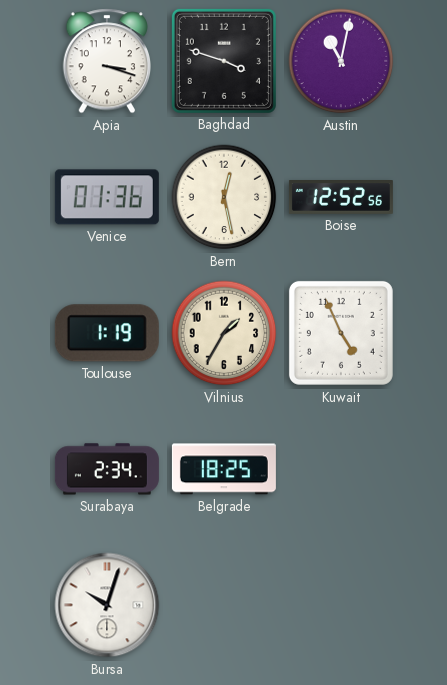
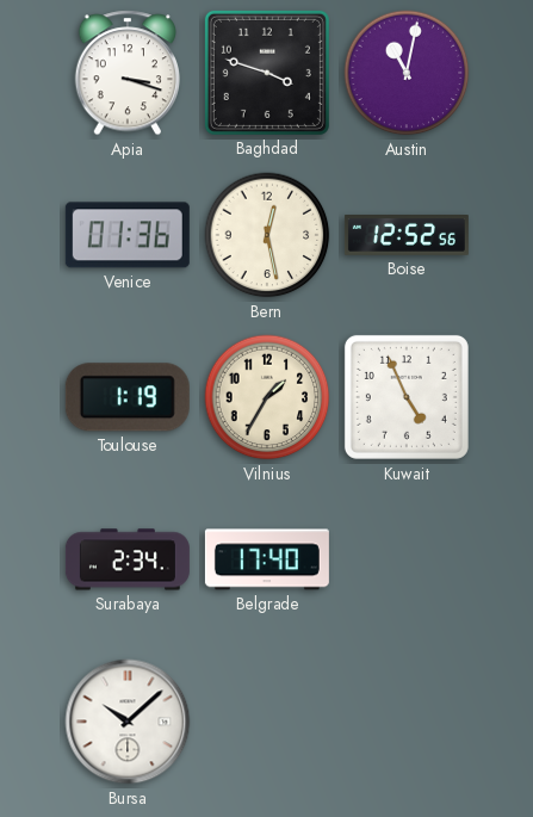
Belgrade: 18:25 -> 17:40 (267, 559)
Bursa: 10:03 -> 10:08 (128, 722)
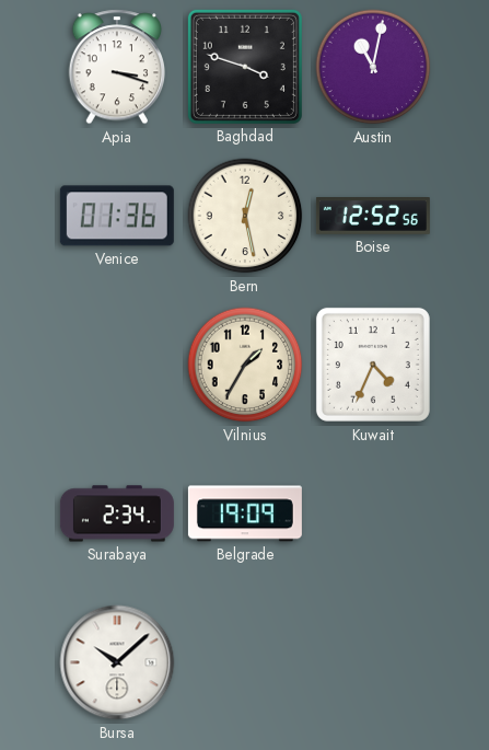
Toulouse: 1:19 -> none (128, 397)
Kuwait: 4:56 -> 4:34 (373, 365)
Belgrade: 17:40 -> 19:09 (245, 514)
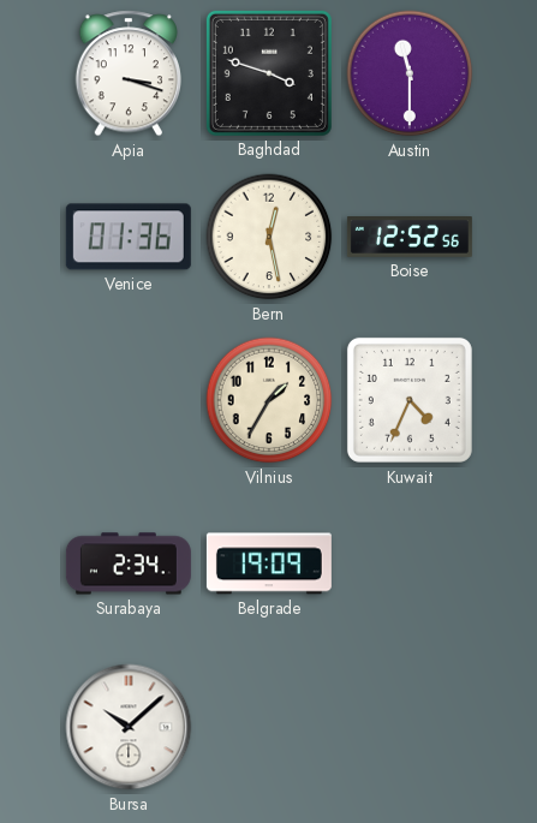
Austin: 11:02 -> 11:30 (410, 73)
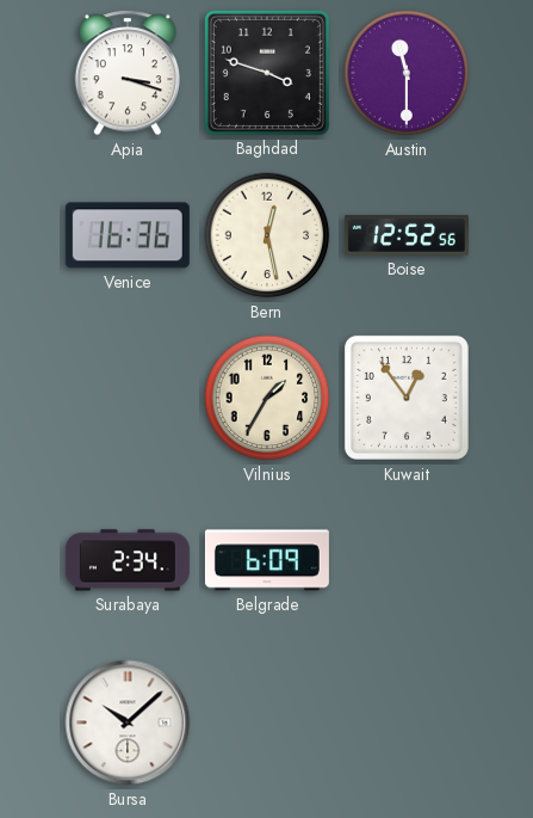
Venice: 01:36 -> 16:36 (128, 235)
Kuwait: 4:34 -> 12:54 (407, 398)
Belgrade: 19:09 -> 6:09 (267, 560)
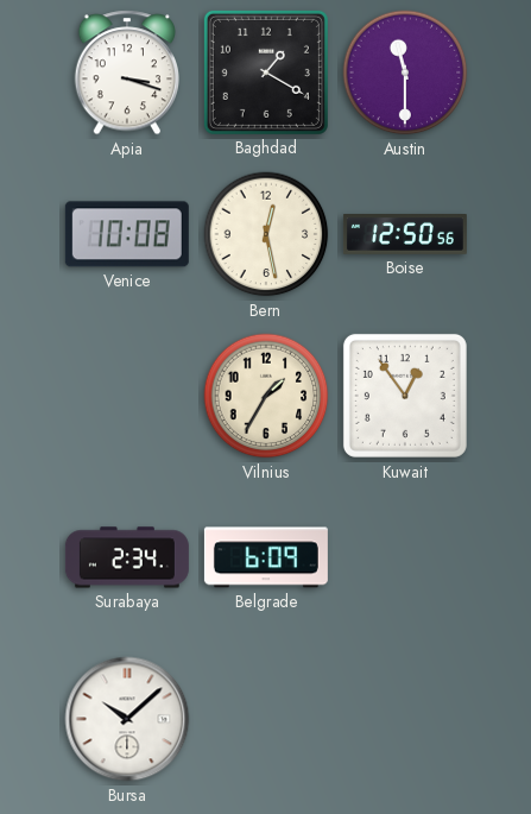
Baghdad: 3:48 -> 1:20 (266, 72)
Venice: 16:36 -> 10:08 (127, 234)
Boise: 12:52 -> 12:50 (405, 235)
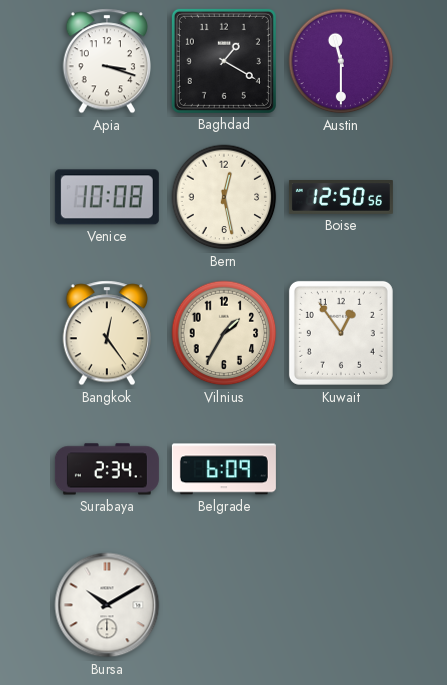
Bangkok: none -> 12:24 (106, 333)
Bursa: 10:08 -> 10:10 (107, 605)
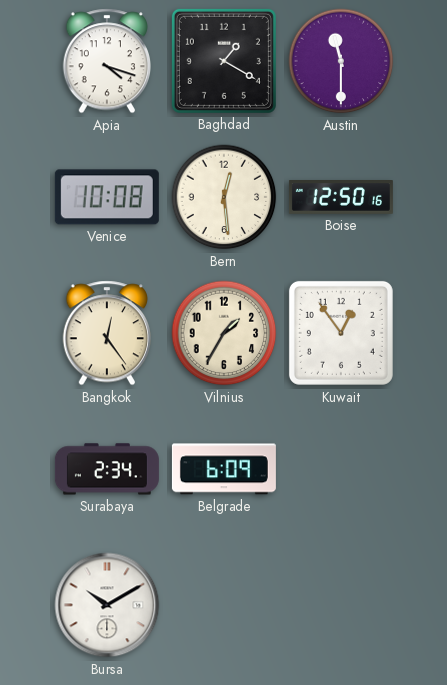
Apia: 3:18 -> 4:18 (106, 61)
Bern: 12:28 -> 12:29 (224, 197)
Boise: 12:50:56 -> 12:50:16 (341, 198)
